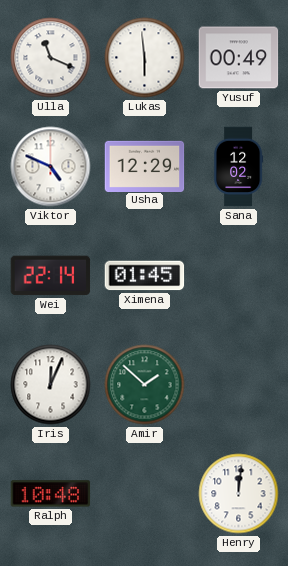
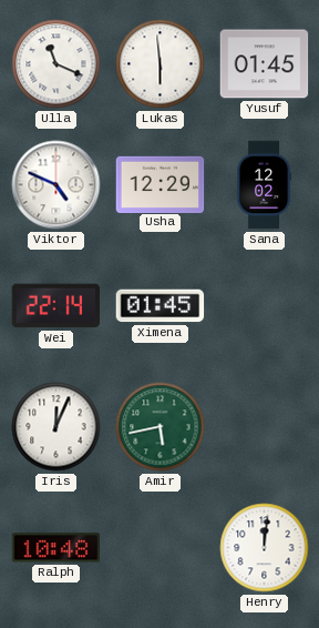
Yusuf: 00:49 -> 01:45 (265, 64)
Amir: 1:52 -> 5:43 (161, 427)
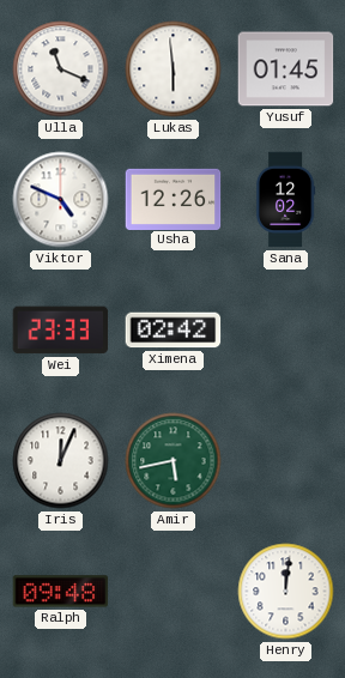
Usha: 12:29 -> 12:26 (174, 199)
Wei: 22:14 -> 23:33 (61, 331)
Ximena: 01:45 -> 02:42 (174, 331)
Ralph: 10:48 -> 09:48 (61, 592)
